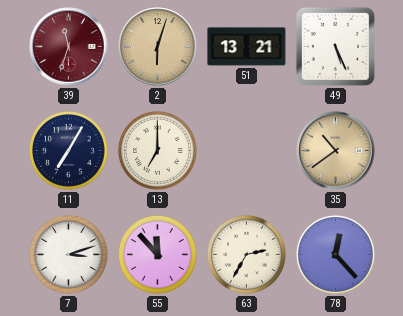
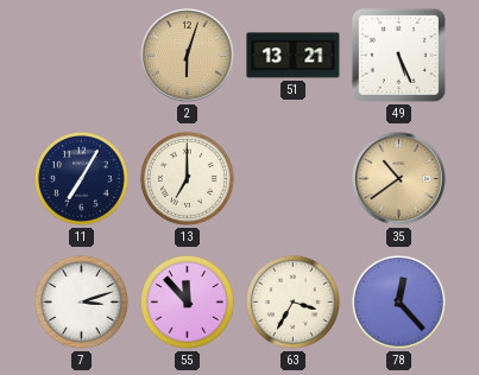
39: 11:33 -> none (69, 47)
63: 2:35 -> 3:35 (294, 303)
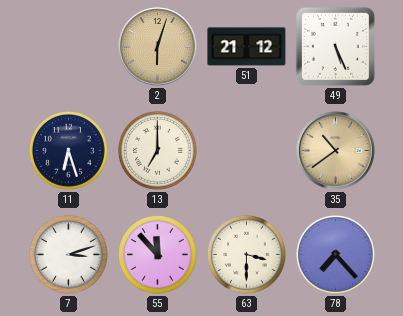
51: 13:21 -> 21:12 (247, 47)
11: 7:05 -> 6:27 (69, 151)
63: 3:35 -> 3:30 (247, 255)
78: 12:23 -> 7:23 (336, 255)
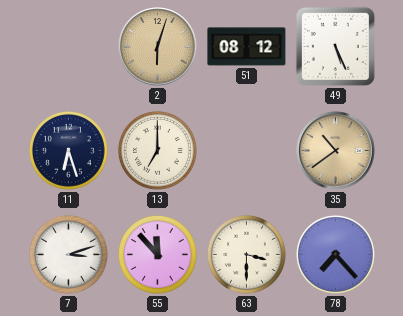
51: 21:12 -> 08:12 (247, 47)
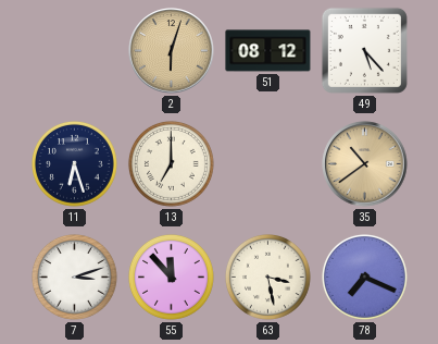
49: 5:26 -> 5:23 (364, 50)
63: 3:30 -> 3:28 (268, 278)
78: 7:23 -> 7:19 (365, 278)
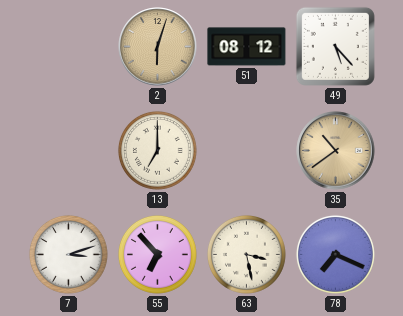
11: 6:27 -> none (75, 164)
55: 11:53 -> 6:53 (158, 255)
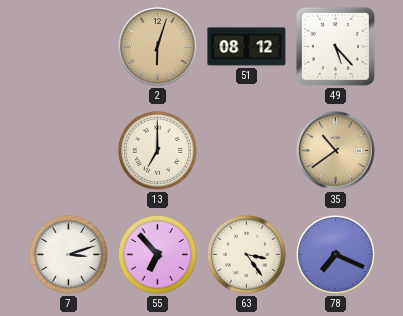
63: 3:28 -> 3:24 (247, 255)
